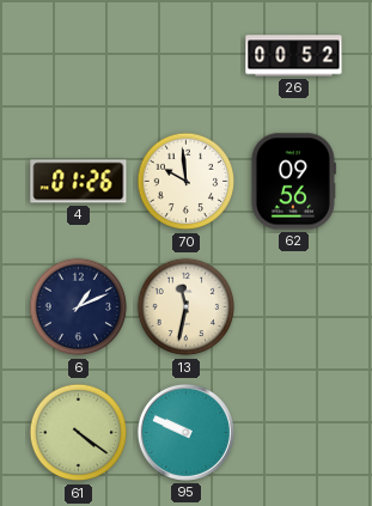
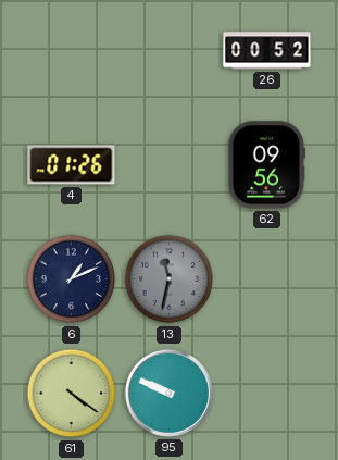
70: 9:59 -> none (187, 182)
13 dial: cream -> grey (170, 279)
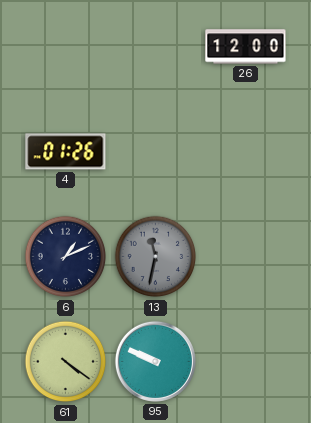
26: 00:52 -> 12:00 (246, 47)
62: 09:56 -> none (266, 165)
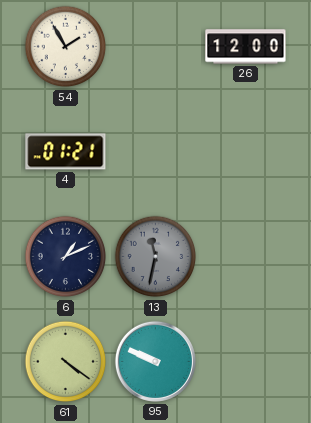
54: none -> 1:55 (66, 47)
4: 01:26 -> 01:21 (66, 152)
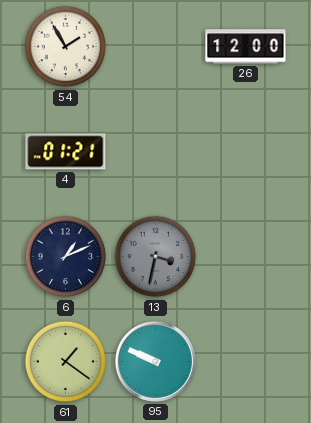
13: 11:32 -> 3:32 (156, 257)
61: 4:21 -> 1:21 (66, 362)
